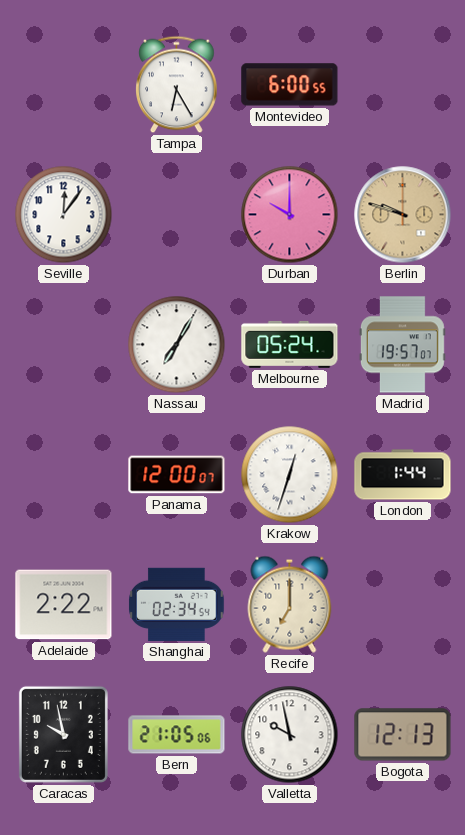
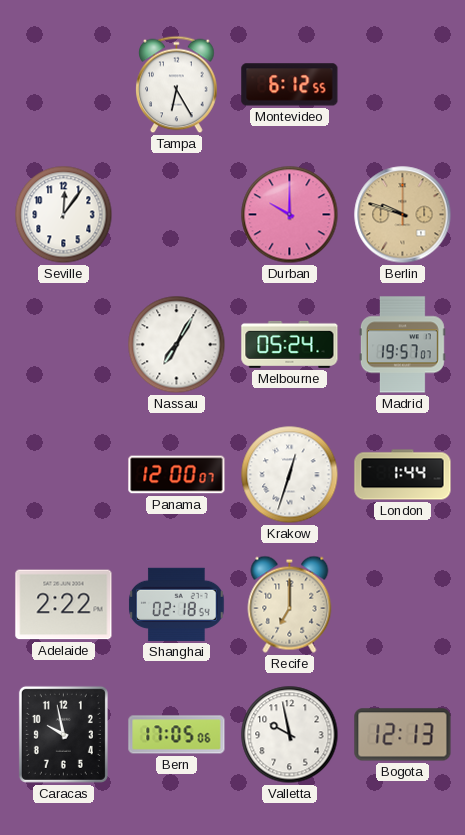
Montevideo: 6:00 -> 6:12 (290, 85)
Shanghai: 02:34 -> 02:18 (177, 604)
Bern: 21:05 -> 17:05 (177, 735)
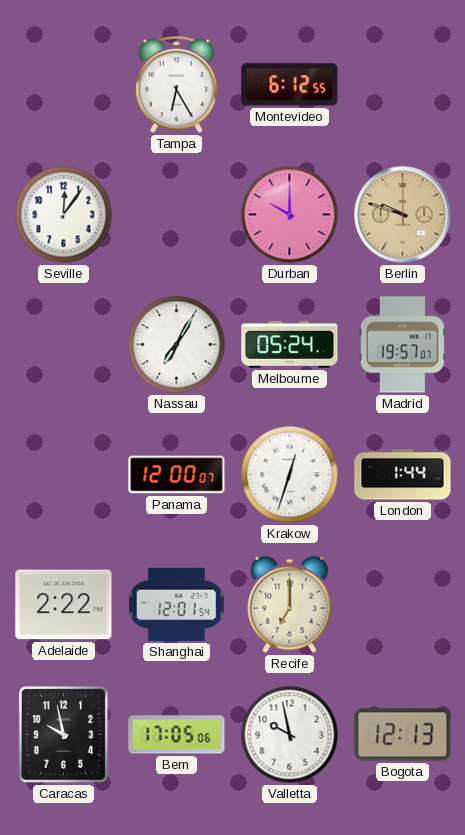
Shanghai: 02:18 -> 12:01 (177, 604)
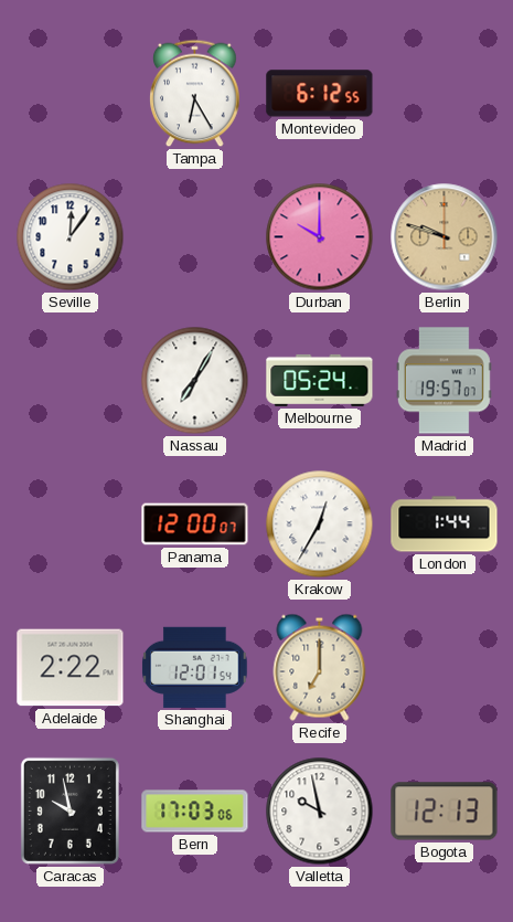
Krakow: 12:33 -> 12:35 (320, 524)
Bern: 17:05 -> 17:03 (195, 812)
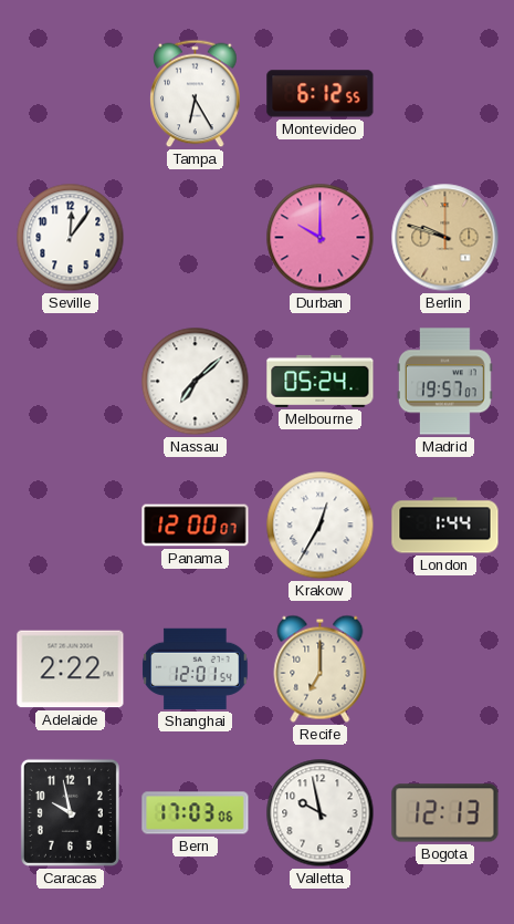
Nassau: 7:05 -> 7:08 (196, 382)
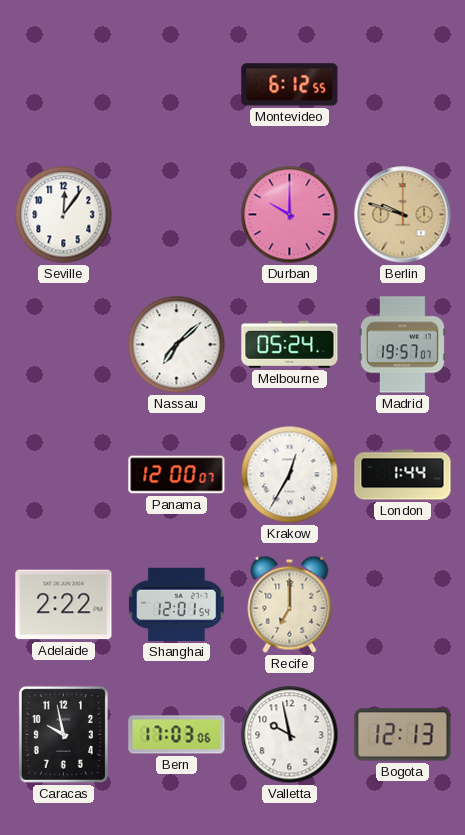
Tampa: 6:25 -> none (196, 94)
